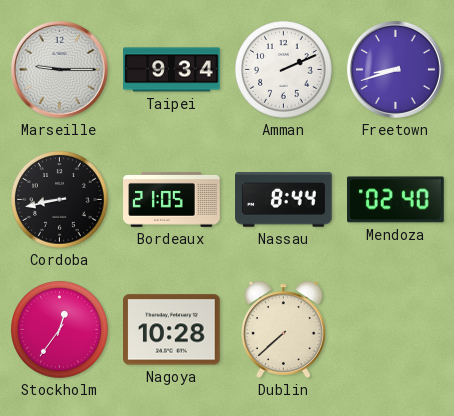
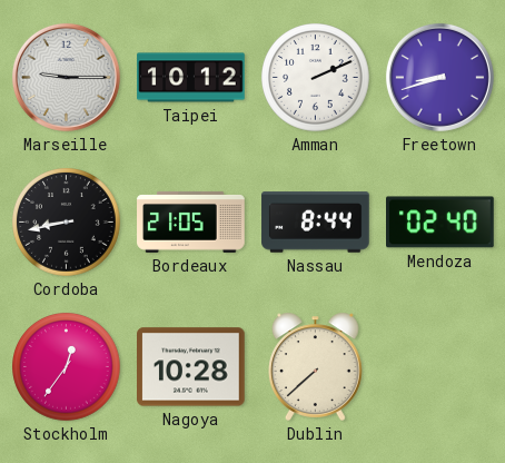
Taipei: 9:34 -> 10:12 (191, 78)
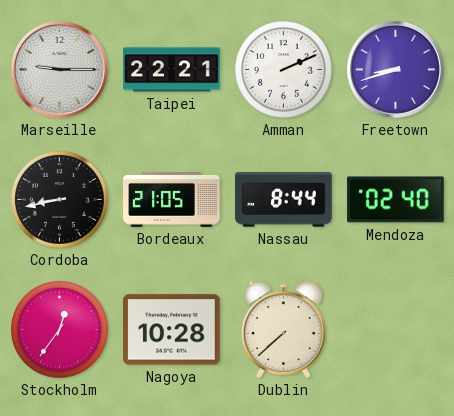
Taipei: 10:12 -> 22:21 (172, 70)
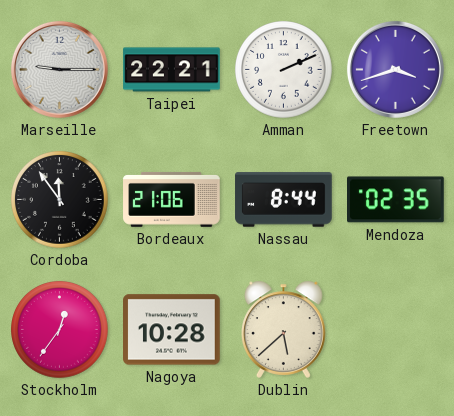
Freetown: 8:42 -> 3:42 (395, 69)
Cordoba: 8:43 -> 11:54 (60, 200)
Bordeaux: 21:05 -> 21:06 (172, 199)
Mendoza: 02:40 -> 02:35 (396, 200)
Dublin: 7:38 -> 5:38 (284, 329)
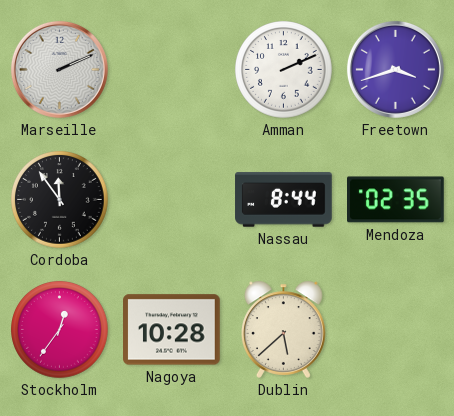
Marseille: 9:15 -> 2:11 (59, 69)
Taipei: 22:21 -> none (172, 70)
Bordeaux: 21:06 -> none (172, 199)
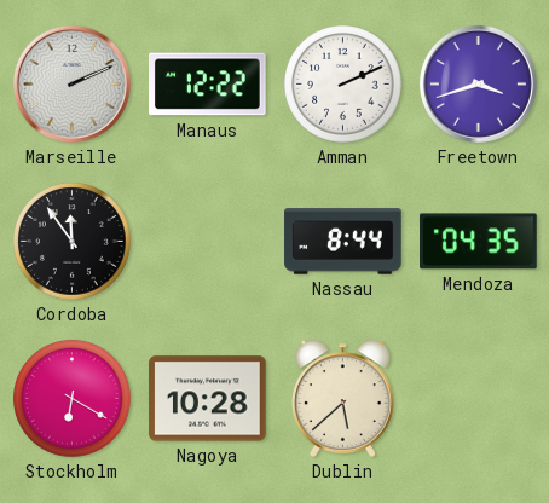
Manaus: none -> 12:22 (208, 85)
Mendoza: 02:35 -> 04:35 (479, 242)
Stockholm: 12:36 -> 6:20 (73, 399)
